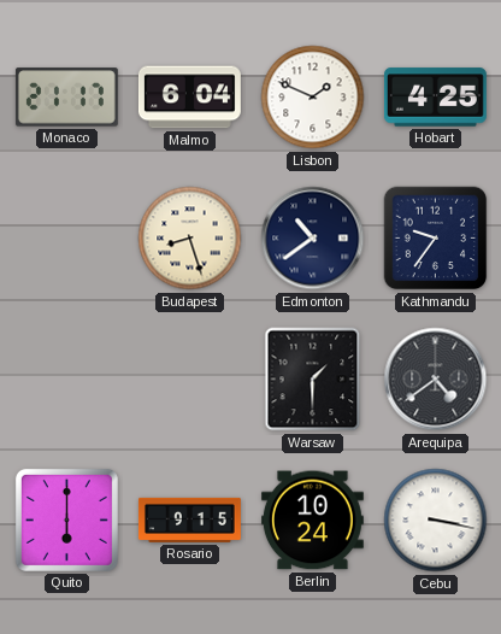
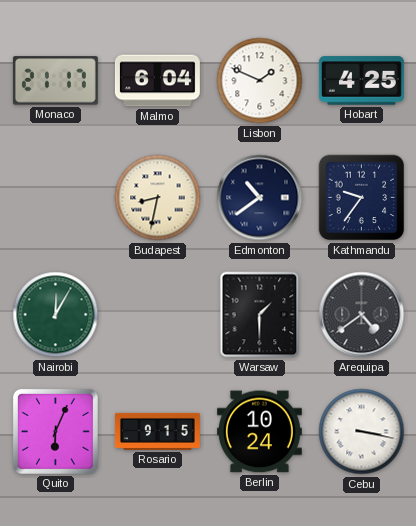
Budapest: 8:27 -> 8:32 (158, 198)
Nairobi: none -> 12:05 (56, 315)
Quito: 6:00 -> 6:04 (55, 431)
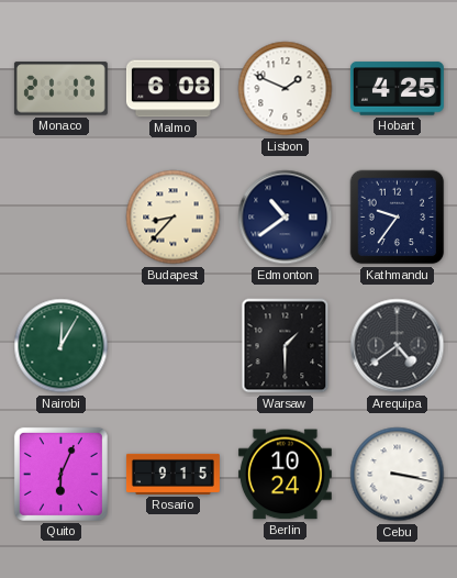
Malmo: 6:04 -> 6:08 (172, 89)
Budapest: 8:32 -> 8:37 (174, 218)
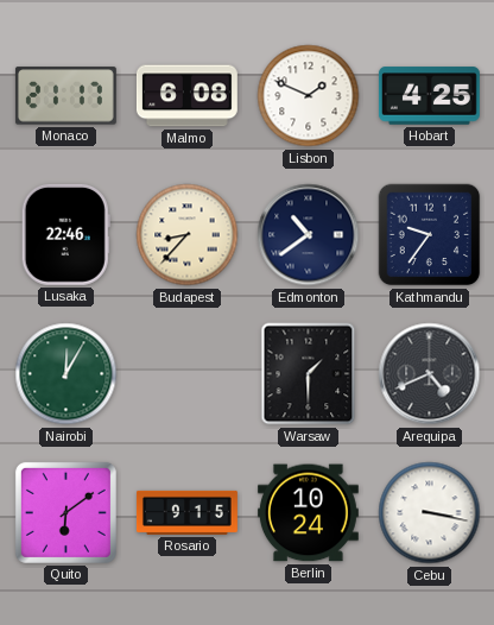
Lusaka: none -> 22:46 (65, 234)
Arequipa: 4:39 -> 4:41 (430, 374)
Quito: 6:04 -> 6:09 (65, 512)
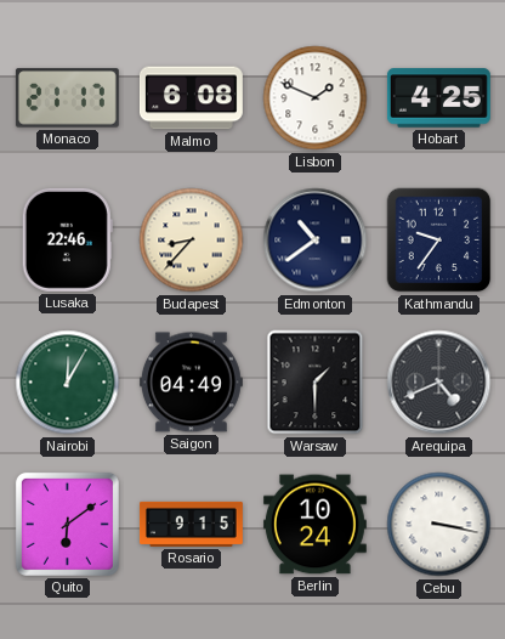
Saigon: none -> 04:49 (191, 383)
